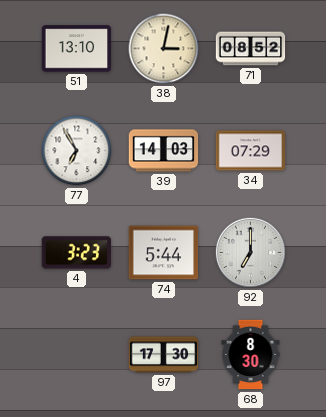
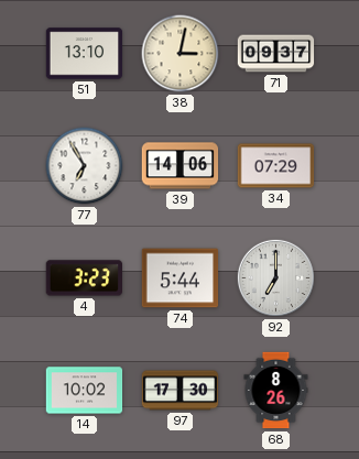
71: 08:52 -> 09:37 (276, 54)
39: 14:03 -> 14:06 (181, 166)
14: none -> 10:02 (85, 391)
68: 8:30 -> 8:26 (276, 391)
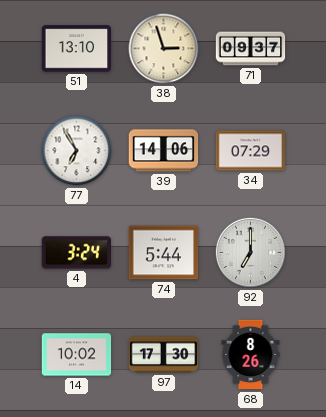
38: 3:02 -> 2:57 (164, 49)
4: 3:23 -> 3:24 (76, 253)
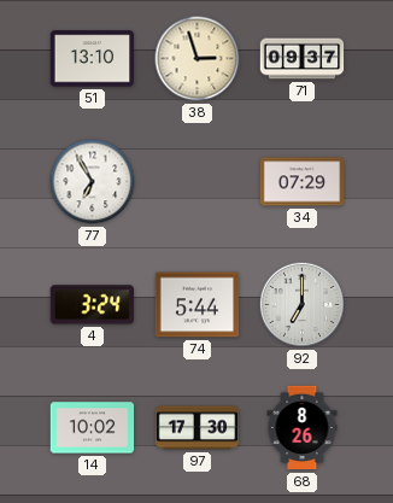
39: 14:06 -> none (164, 151)
